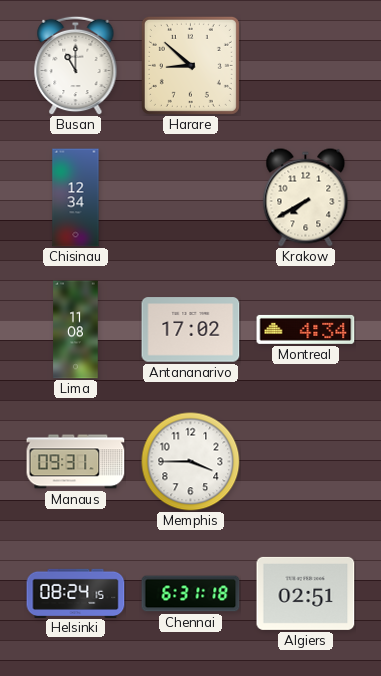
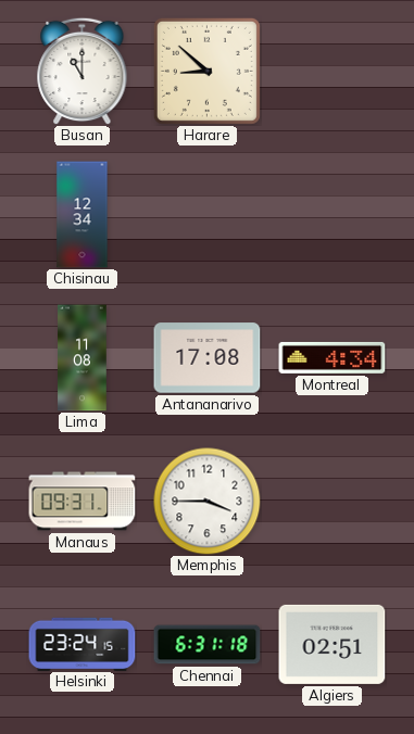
Krakow: 7:40 -> none (306, 198)
Antananarivo: 17:02 -> 17:08 (208, 358)
Helsinki: 08:24 -> 23:24 (83, 644)
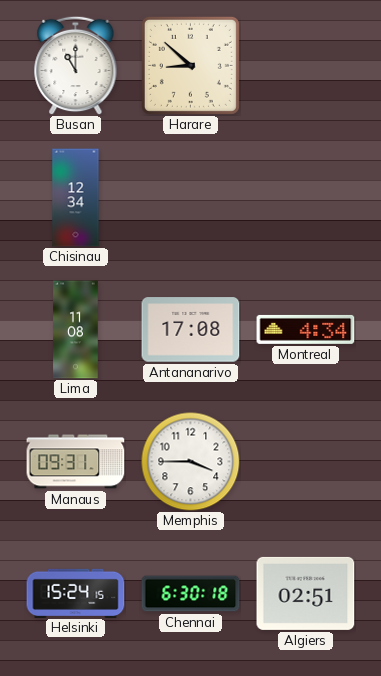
Helsinki: 23:24 -> 15:24 (76, 593)
Chennai: 6:31 -> 6:30 (191, 594)
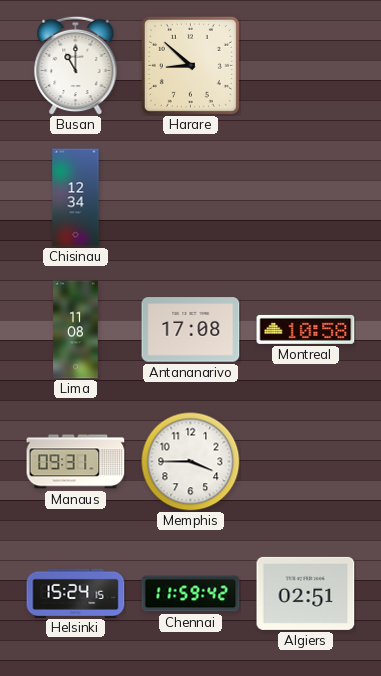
Montreal: 4:34 -> 10:58 (306, 329)
Chennai: 6:30 -> 11:59 (191, 594)
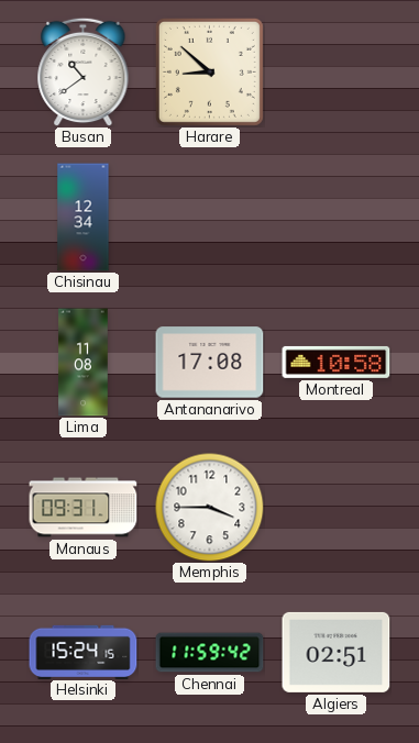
Busan: 11:00 -> 10:39 (84, 71)
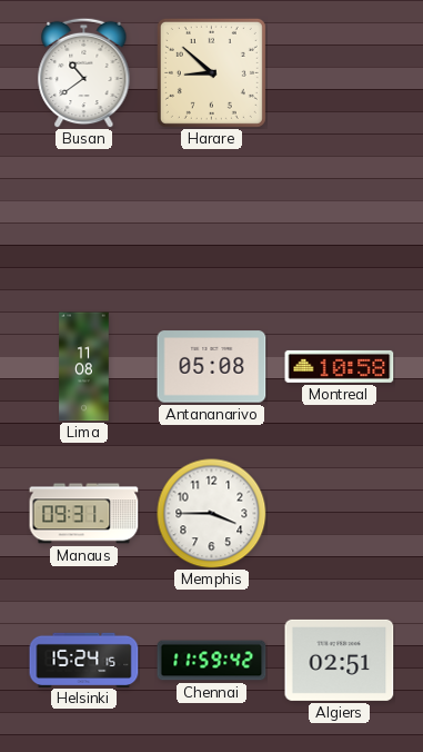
Chisinau: 12:34 -> none (84, 218)
Antananarivo: 17:08 -> 05:08 (212, 367)
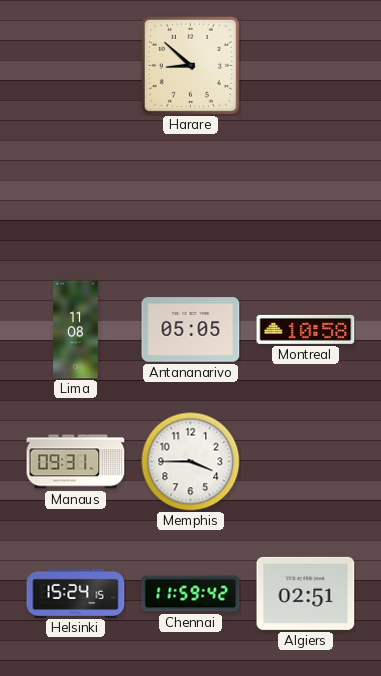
Busan: 10:39 -> none (84, 72)
Antananarivo: 05:08 -> 05:05 (191, 330)
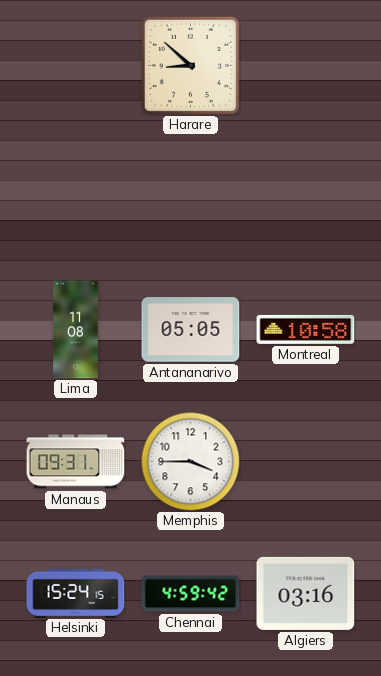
Chennai: 11:59 -> 4:59 (191, 594)
Algiers: 02:51 -> 03:16 (306, 593)
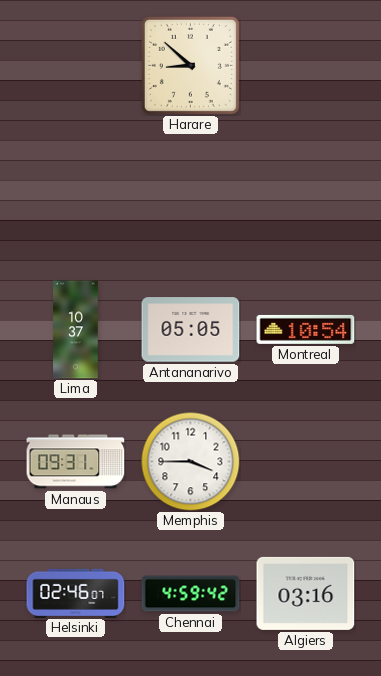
Lima: 11:08 -> 10:37 (76, 330)
Montreal: 10:58 -> 10:54 (306, 329)
Helsinki: 15:24 -> 02:46 (76, 593)
